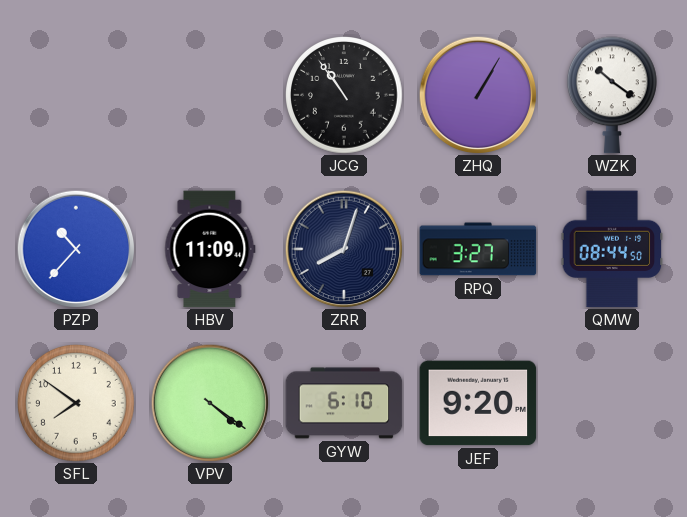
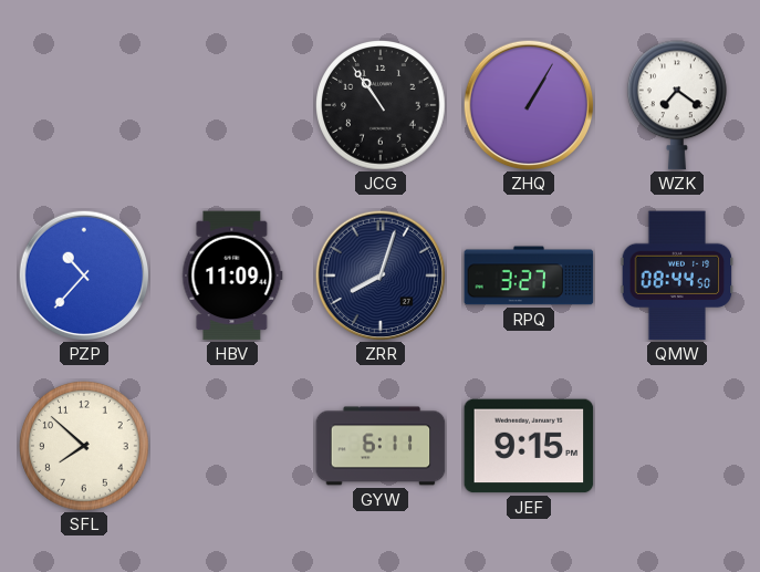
WZK: 10:21 -> 7:21 (677, 105)
SFL: 7:51 -> 7:52 (85, 447)
VPV: 4:21 -> none (210, 403)
GYW: 6:10 -> 6:11 (381, 446)
JEF: 9:20 -> 9:15 (529, 446)
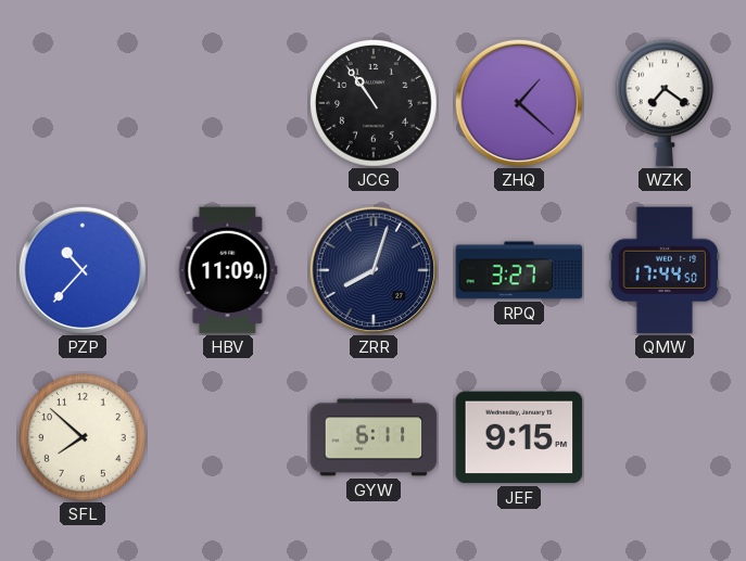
ZHQ: 1:05 -> 1:22 (519, 103)
QMW: 08:44 -> 17:44 (665, 270)
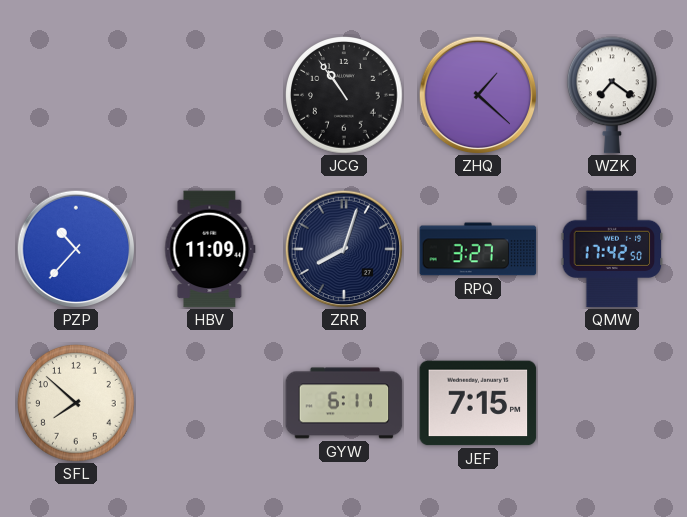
QMW: 17:44 -> 17:42 (612, 249)
JEF: 9:15 -> 7:15 (478, 403)
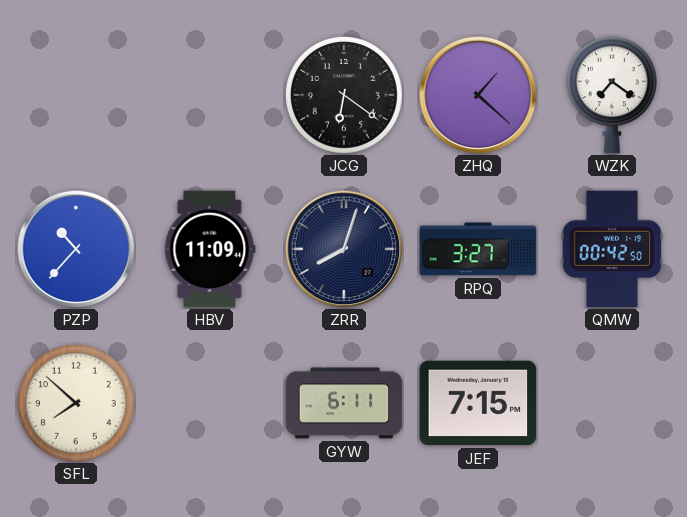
JCG: 10:54 -> 6:21 (345, 96)
QMW: 17:42 -> 00:42 (612, 249)
